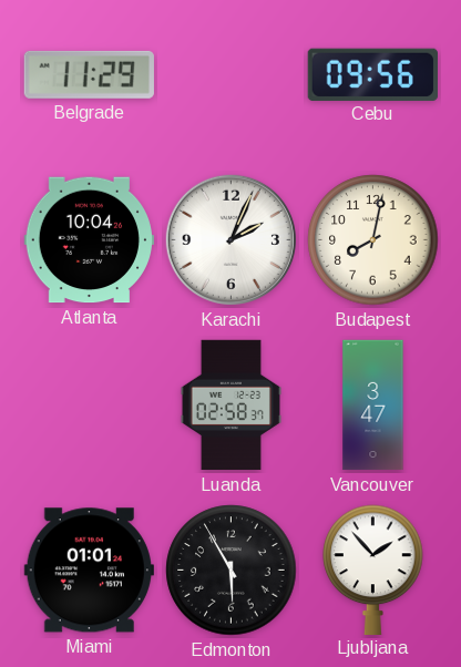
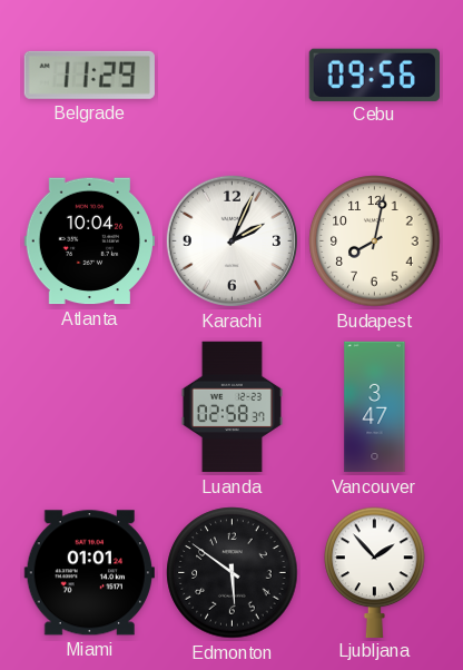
Edmonton: 5:55 -> 5:51 (233, 573)
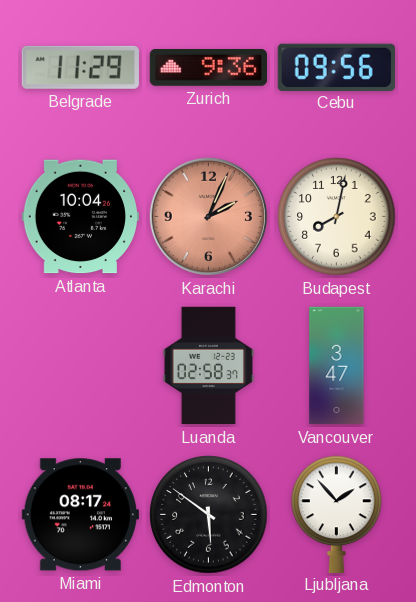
Zurich: none -> 9:36 (208, 68)
Karachi dial: white -> salmon (208, 216)
Miami: 01:01 -> 08:17 (80, 515)
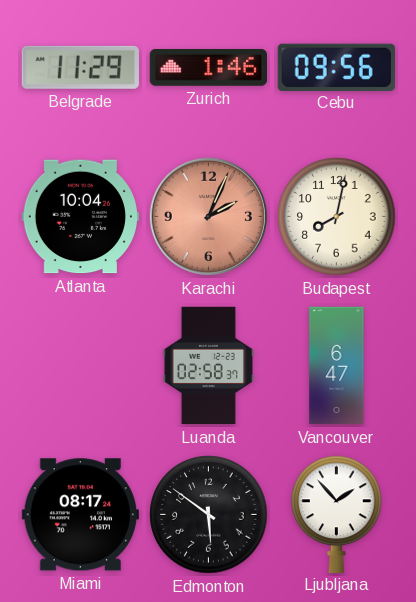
Zurich: 9:36 -> 1:46 (208, 68)
Vancouver: 3:47 -> 6:47 (337, 366)
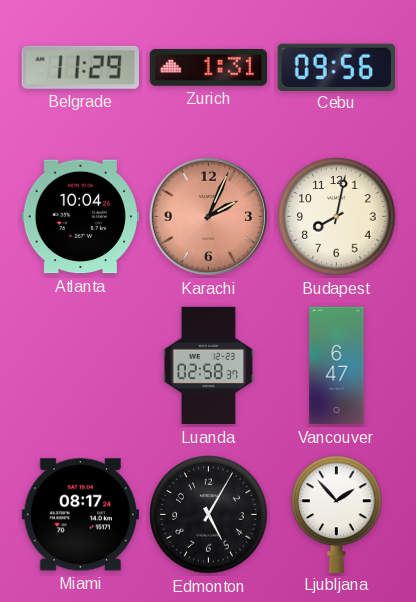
Zurich: 1:46 -> 1:31 (208, 68)
Edmonton: 5:51 -> 5:05 (209, 515)
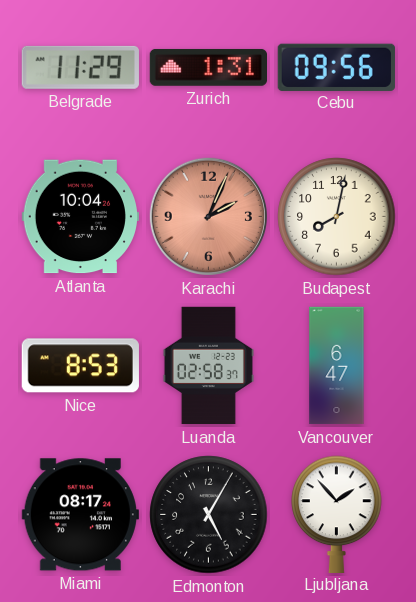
Nice: none -> 8:53 (80, 366)
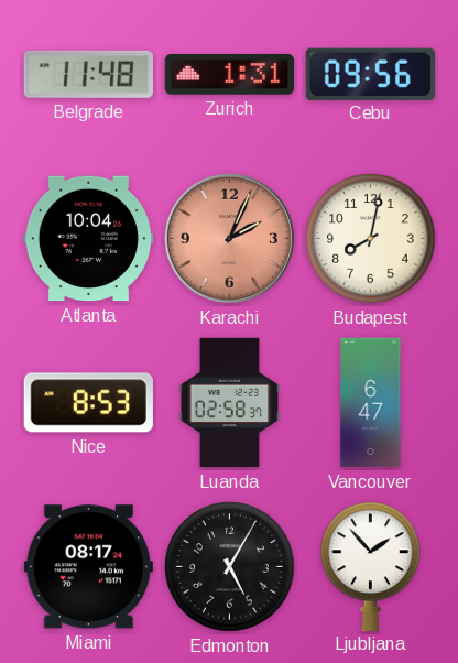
Belgrade: 11:29 -> 11:48 (88, 74)
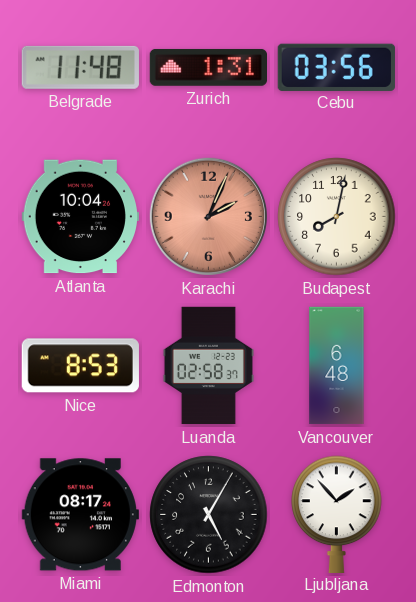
Cebu: 09:56 -> 03:56 (336, 67)
Vancouver: 6:47 -> 6:48 (337, 366)
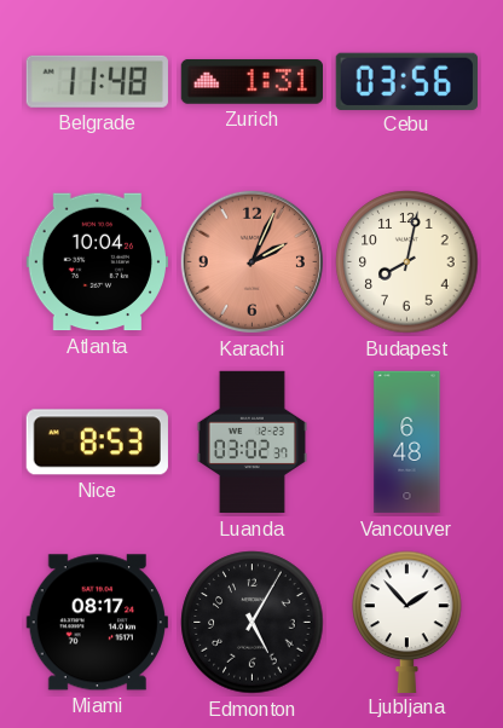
Luanda: 02:58 -> 03:02 (251, 443)
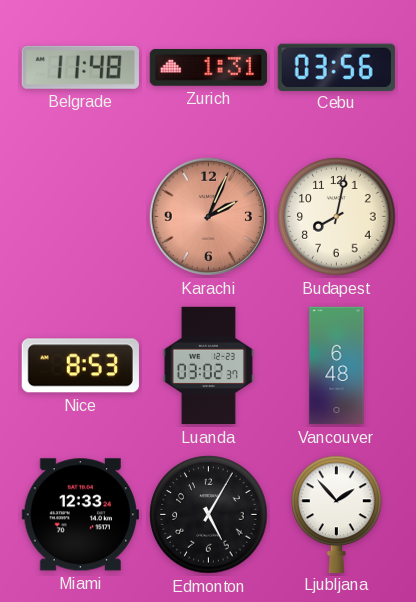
Atlanta: 10:04 -> none (97, 262)
Miami: 08:17 -> 12:33 (80, 515)
